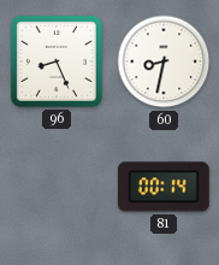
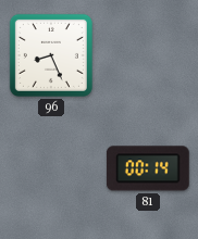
60: 8:32 -> none (164, 61)
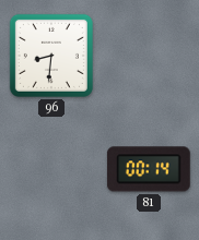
96: 8:26 -> 8:31 (51, 56)
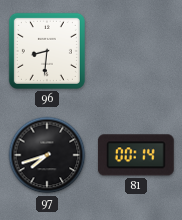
97: none -> 7:42 (47, 155)
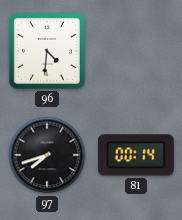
96: 8:31 -> 4:31 (47, 51)
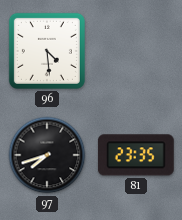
96: 4:31 -> 4:29 (47, 51)
81: 00:14 -> 23:35 (136, 155)
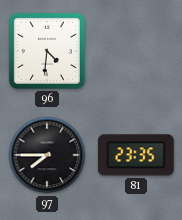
96: 4:29 -> 4:31 (47, 51)
97: 7:42 -> 7:45 (47, 155)
